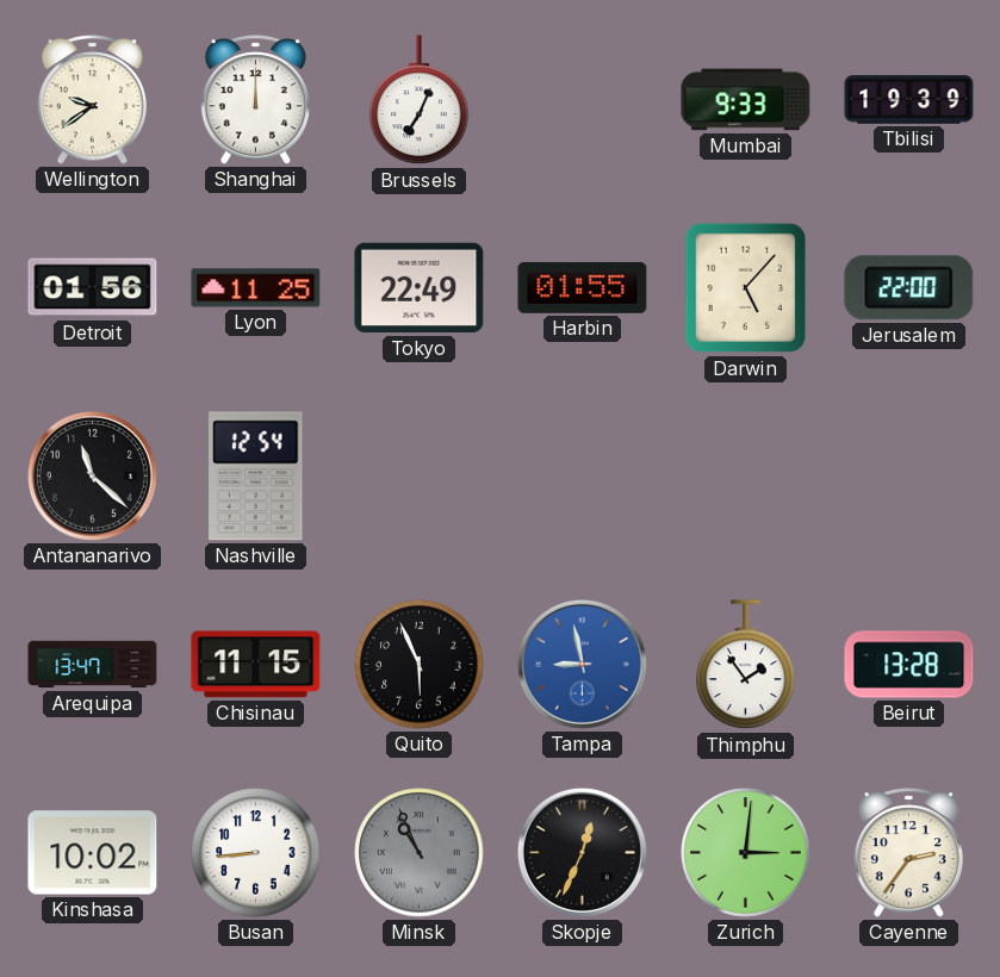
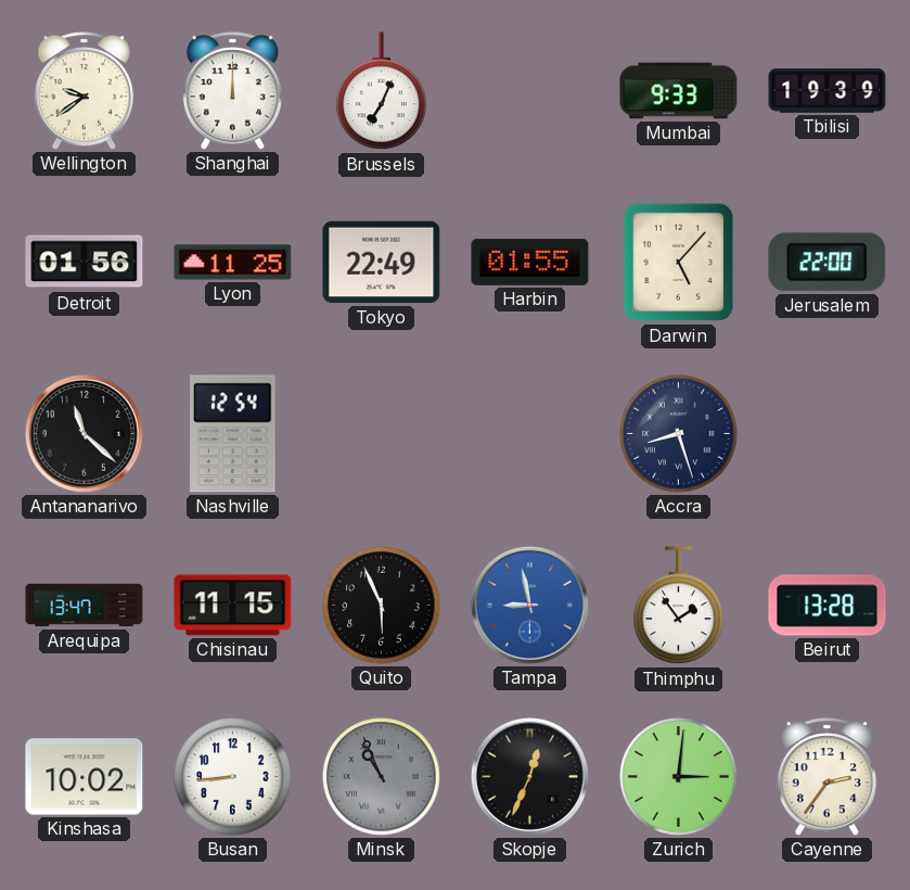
Accra: none -> 8:27 (679, 434)
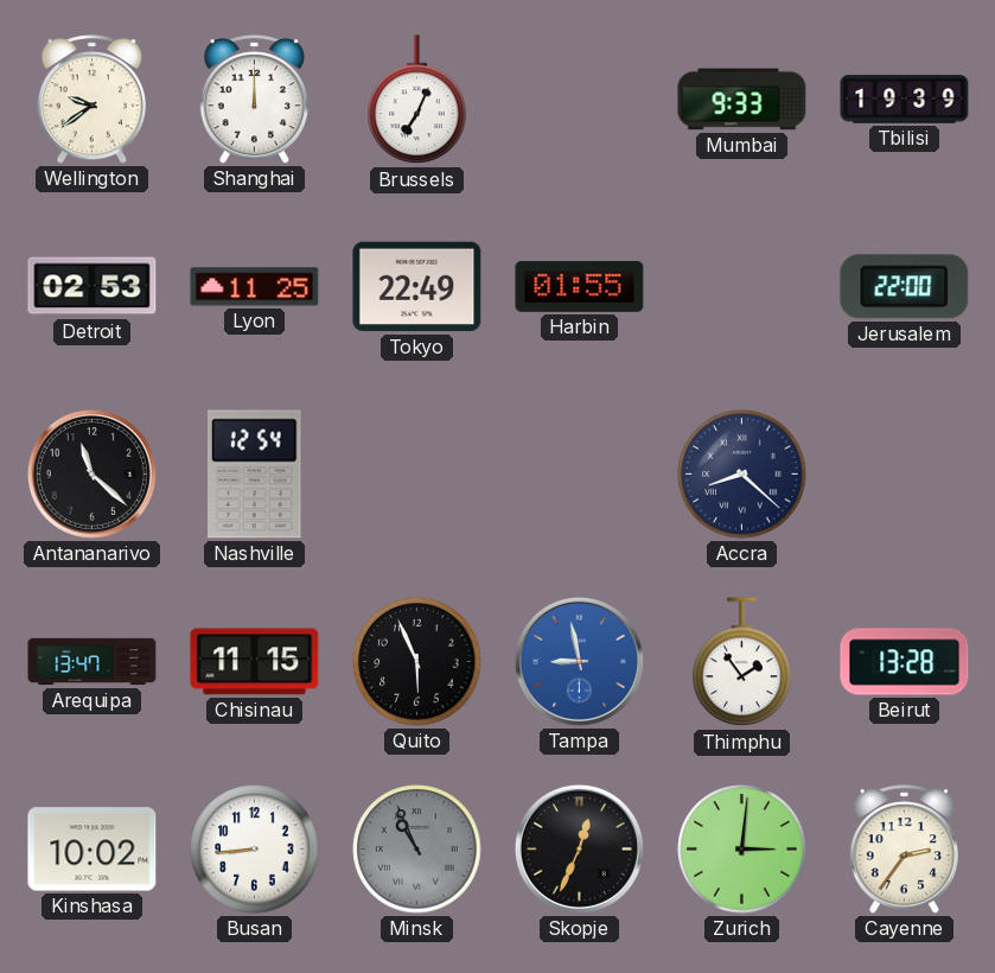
Detroit: 01:56 -> 02:53 (93, 287)
Darwin: 5:07 -> none (679, 263)
Accra: 8:27 -> 8:22 (742, 475)
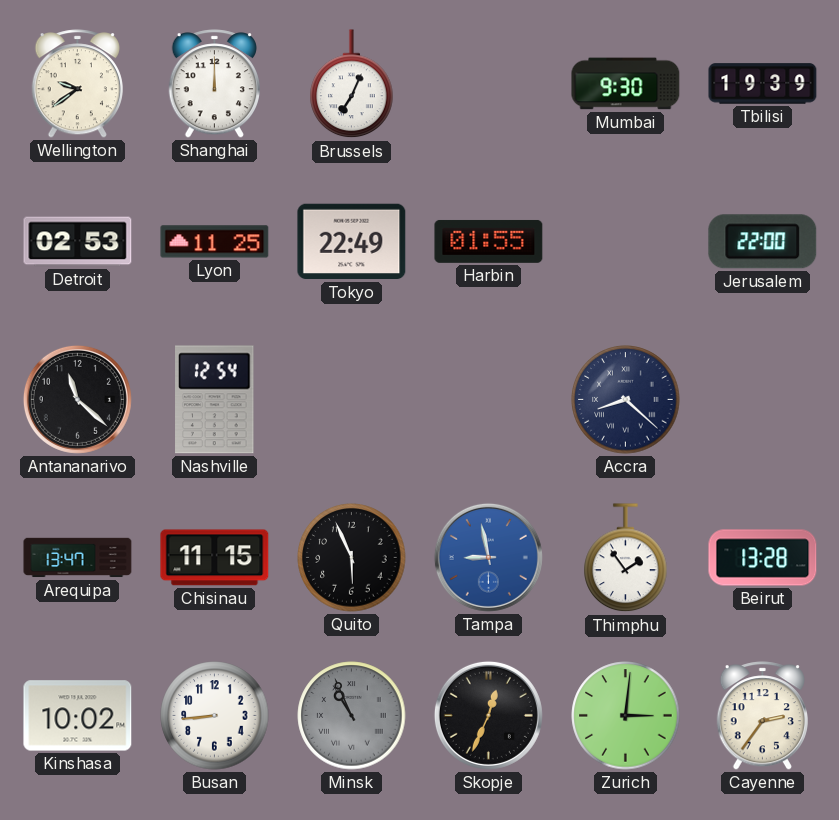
Mumbai: 9:33 -> 9:30 (626, 84)
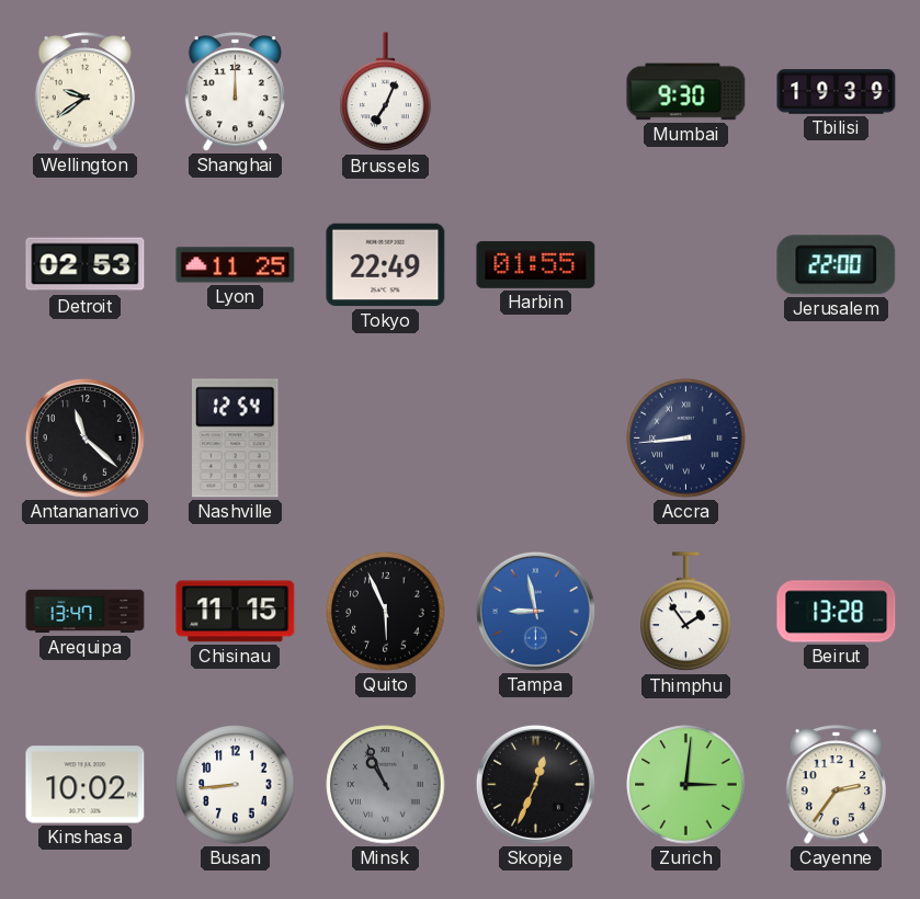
Accra: 8:22 -> 8:44 (686, 439)
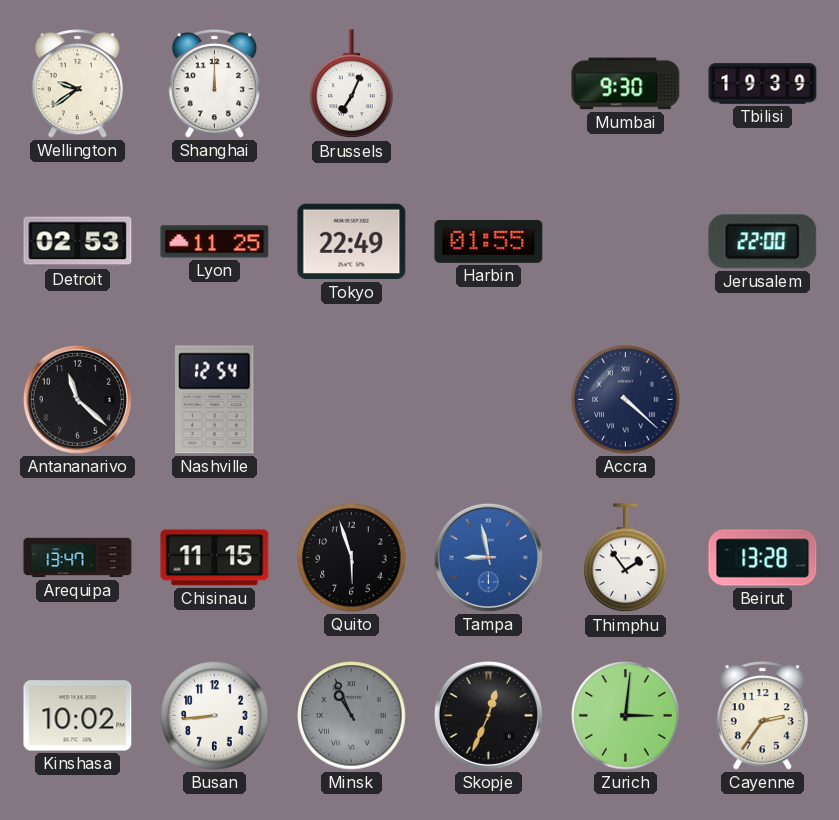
Accra: 8:44 -> 4:22 (626, 400)
Quito: 5:56 -> 5:57 (352, 558)
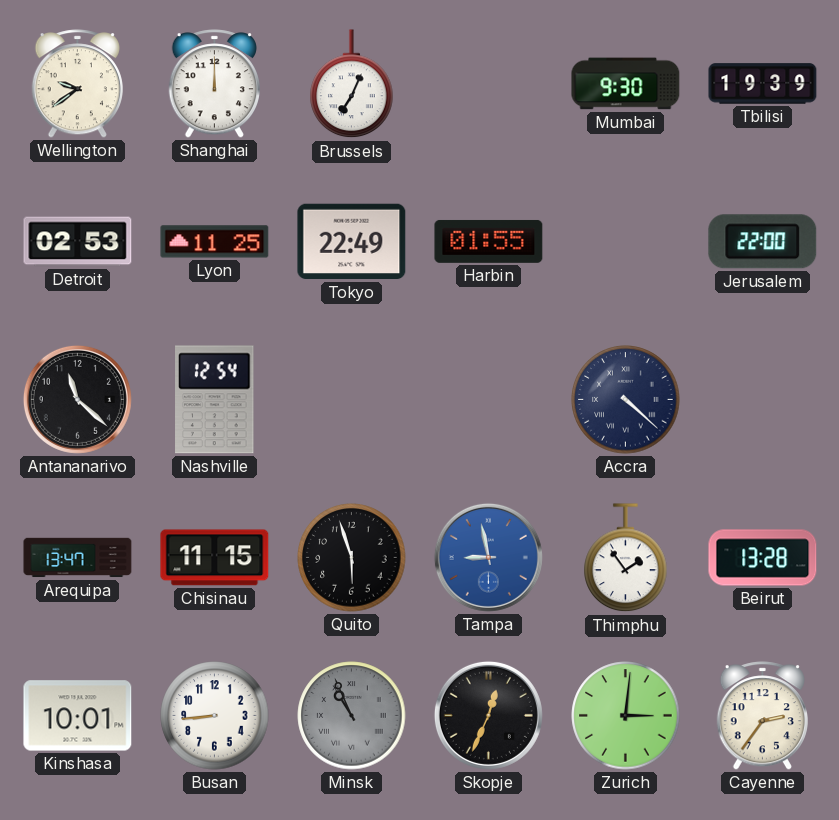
Kinshasa: 10:02 -> 10:01 (78, 716)
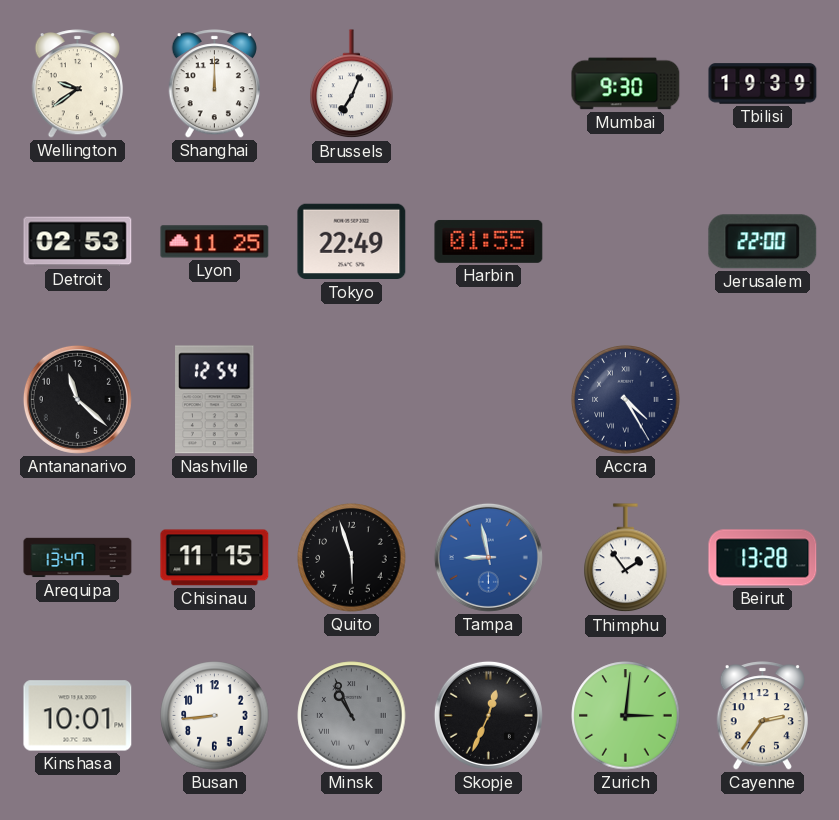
Accra: 4:22 -> 4:25 (626, 400)
